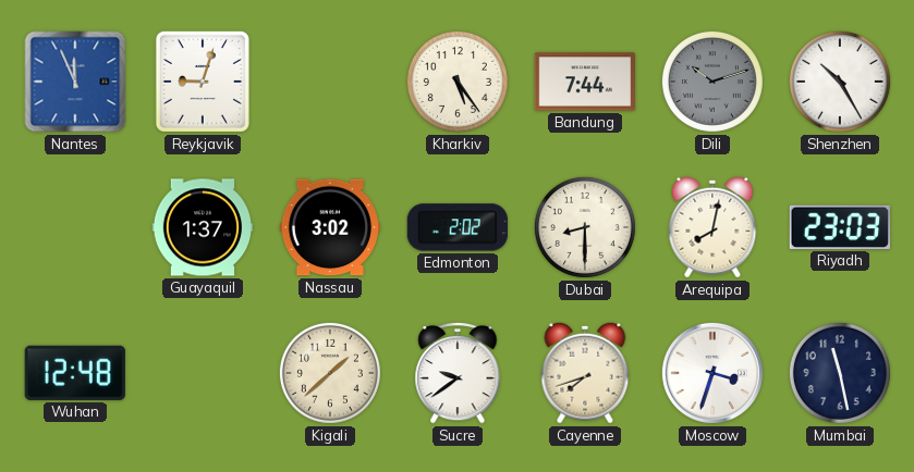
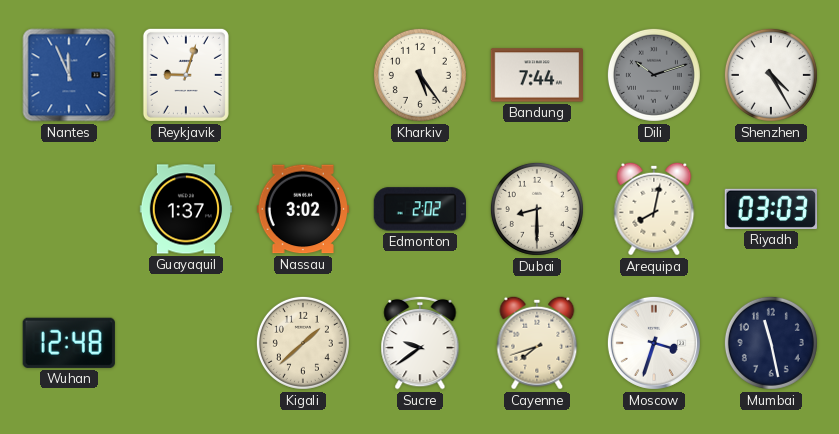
Shenzhen: 10:25 -> 4:25 (771, 75)
Riyadh: 23:03 -> 03:03 (770, 209)
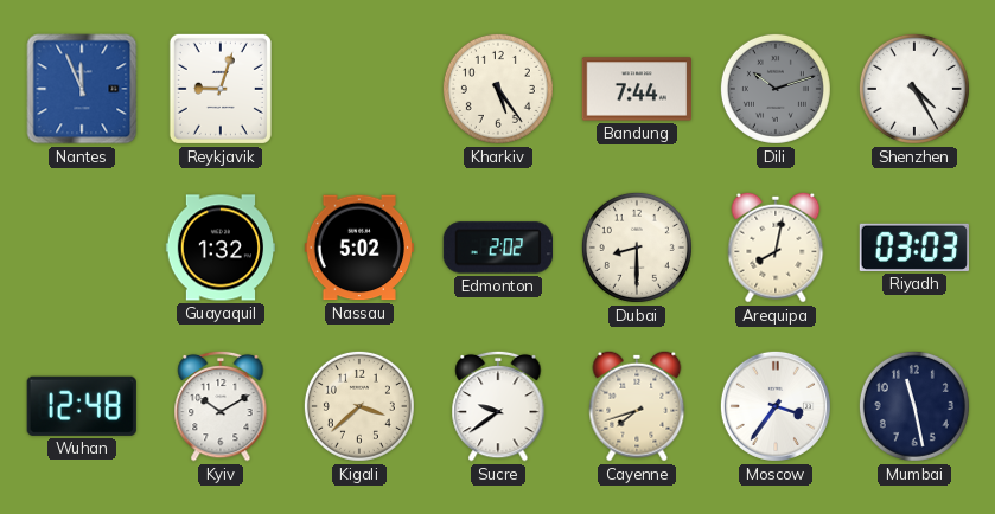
Guayaquil: 1:37 -> 1:32 (221, 248)
Nassau: 3:02 -> 5:02 (358, 248)
Kyiv: none -> 10:10 (221, 406)
Kigali: 1:38 -> 3:38 (359, 406)
Moscow: 3:33 -> 3:36 (776, 406)
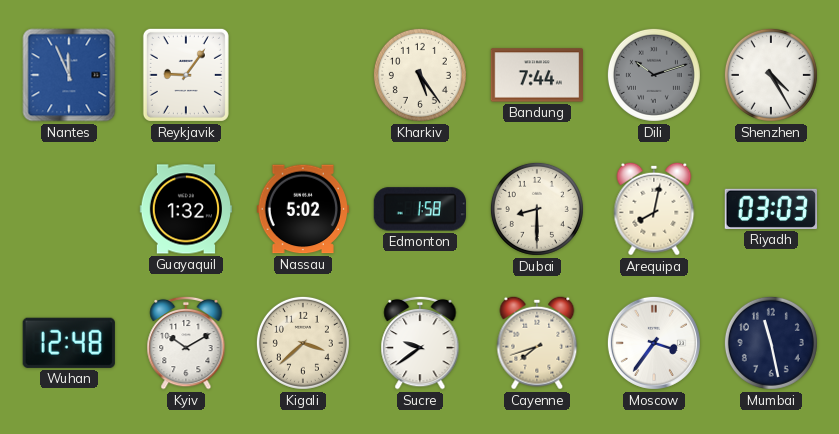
Reykjavik: 9:03 -> 9:06 (186, 75)
Edmonton: 2:02 -> 1:58 (420, 209)
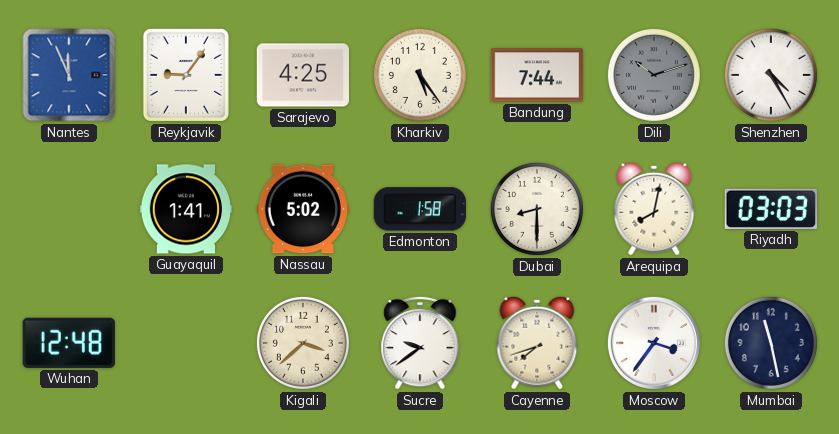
Sarajevo: none -> 4:25 (302, 75)
Guayaquil: 1:32 -> 1:41 (186, 209)
Kyiv: 10:10 -> none (186, 343)
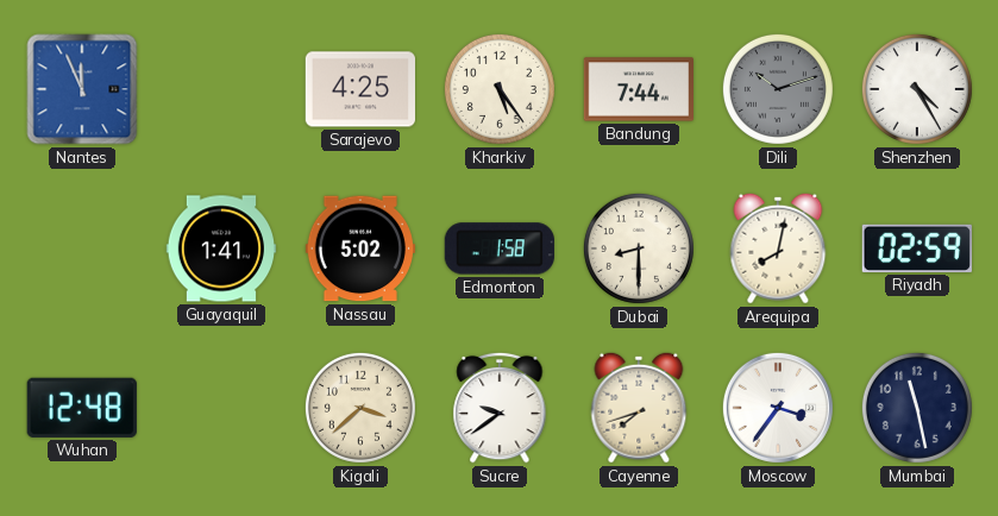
Reykjavik: 9:06 -> none (186, 75)
Riyadh: 03:03 -> 02:59 (916, 248)
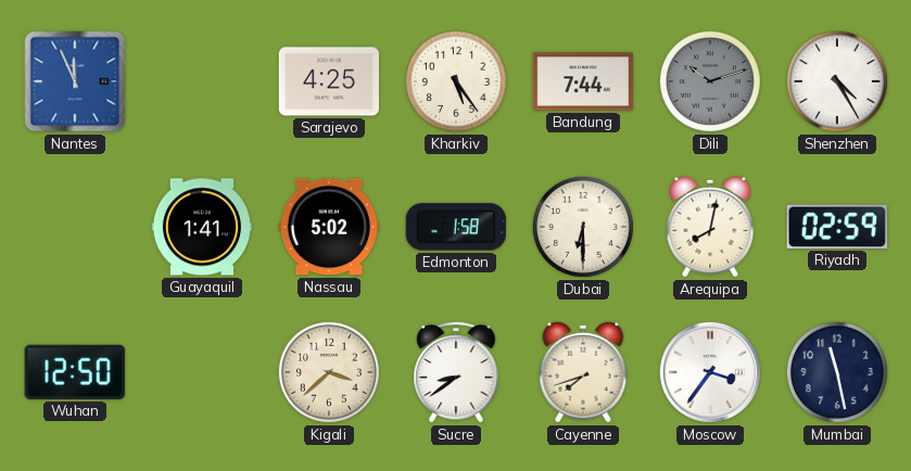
Dubai: 8:30 -> 6:30 (583, 227)
Wuhan: 12:48 -> 12:50 (75, 372)
Sucre: 9:39 -> 8:39 (456, 372)
